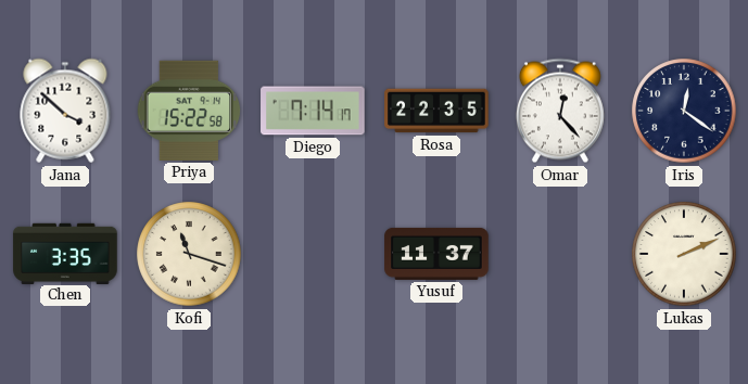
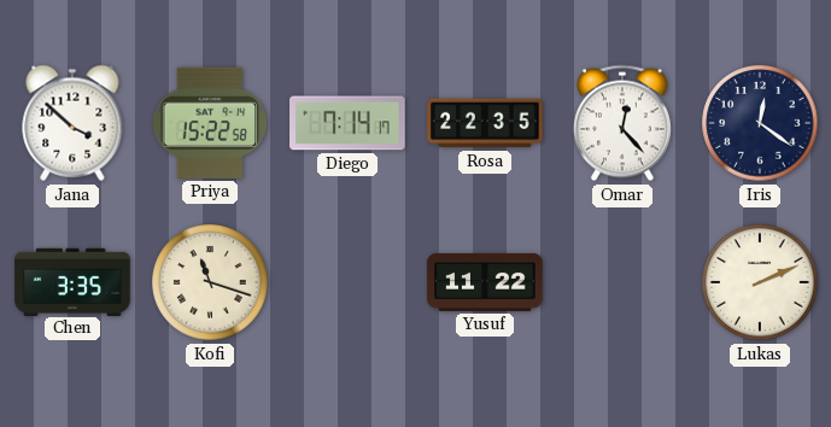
Yusuf: 11:37 -> 11:22 (485, 282)
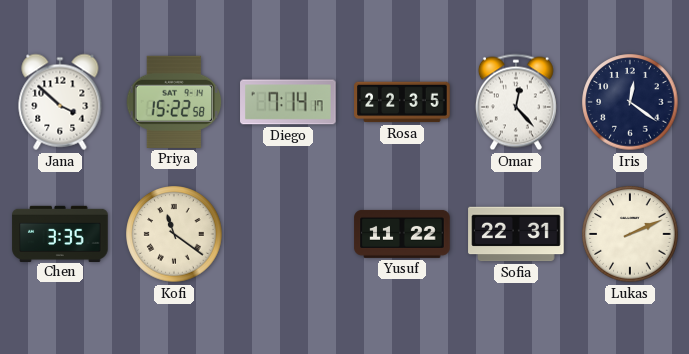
Kofi: 11:18 -> 11:21 (174, 234)
Sofia: none -> 22:31 (516, 234)
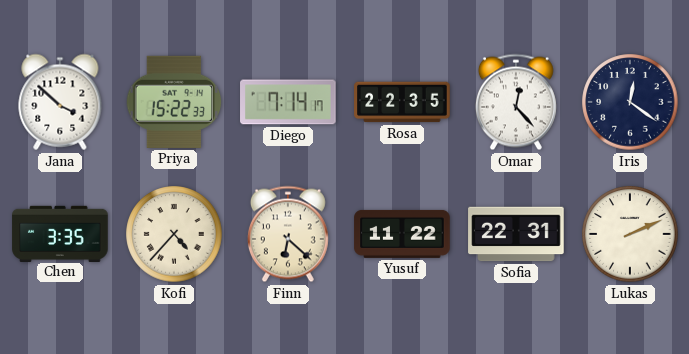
Priya: 15:22:58 -> 15:22:33 (174, 102)
Kofi: 11:21 -> 4:37 (174, 234)
Finn: none -> 6:22 (288, 234)
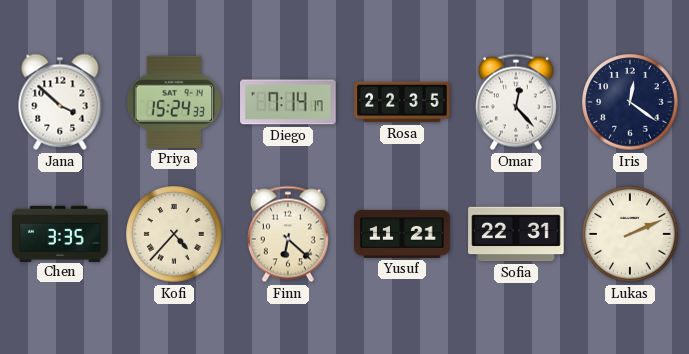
Priya: 15:22 -> 15:24 (174, 102)
Yusuf: 11:22 -> 11:21 (402, 234)
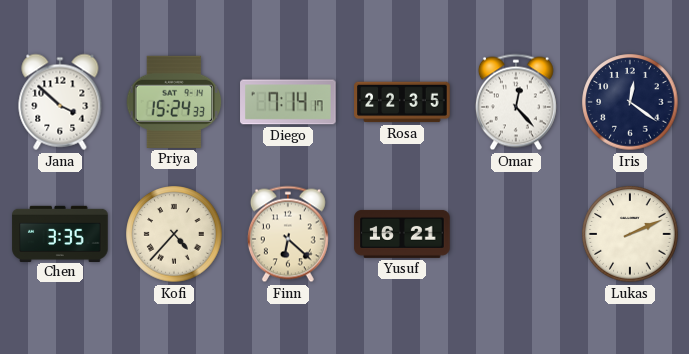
Yusuf: 11:21 -> 16:21 (402, 234)
Sofia: 22:31 -> none (516, 234)
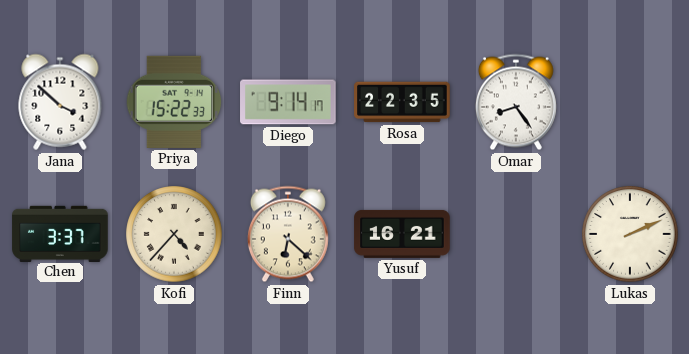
Priya: 15:24 -> 15:22 (174, 102)
Diego: 7:14 -> 9:14 (288, 102)
Omar: 12:23 -> 8:24 (516, 102)
Iris: 12:21 -> none (630, 102)
Chen: 3:35 -> 3:37 (60, 233)
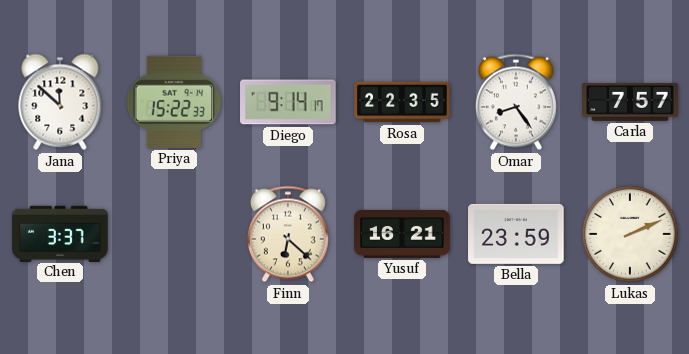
Jana: 3:52 -> 11:52 (60, 102)
Carla: none -> 7:57 (630, 103)
Kofi: 4:37 -> none (174, 234)
Bella: none -> 23:59 (516, 234)
